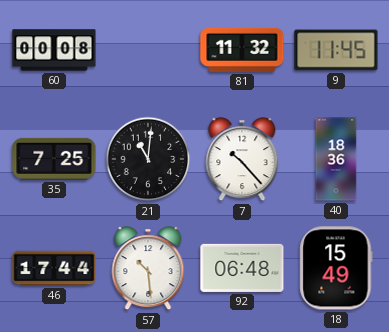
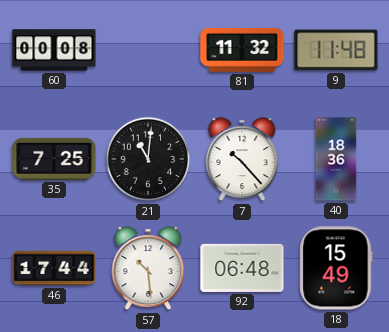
9: 11:45 -> 11:48 (336, 50)
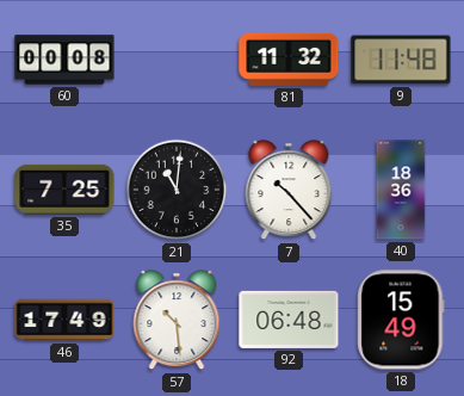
46: 17:44 -> 17:49 (64, 320)
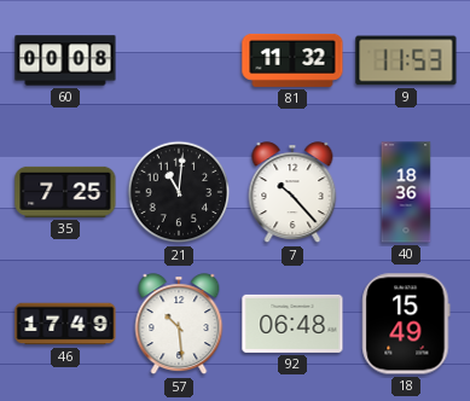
9: 11:48 -> 11:53 (406, 60)
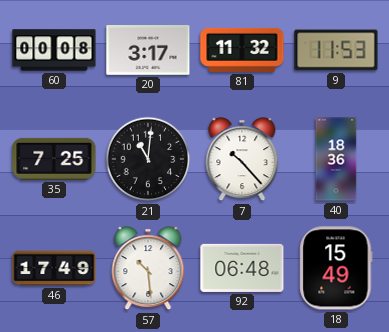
20: none -> 3:17 (148, 50)
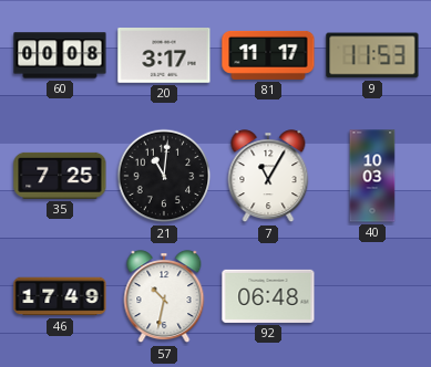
81: 11:32 -> 11:17 (268, 55)
7: 10:23 -> 11:05 (268, 177)
40: 18:36 -> 10:03 (372, 176)
57: 10:29 -> 10:32 (164, 297)
18: 15:49 -> none (336, 268)
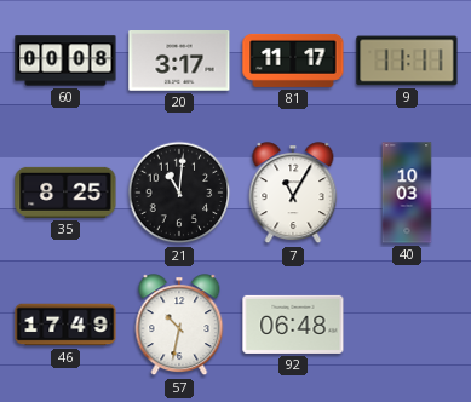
9: 11:53 -> 11:11 (407, 61)
35: 7:25 -> 8:25 (65, 193)
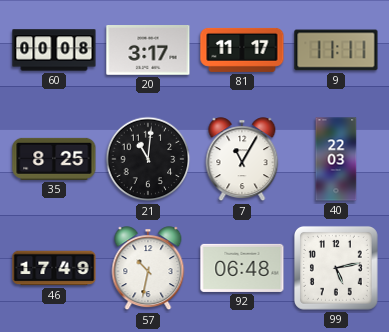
40: 10:03 -> 22:03 (336, 159)
99: none -> 5:13 (336, 268)
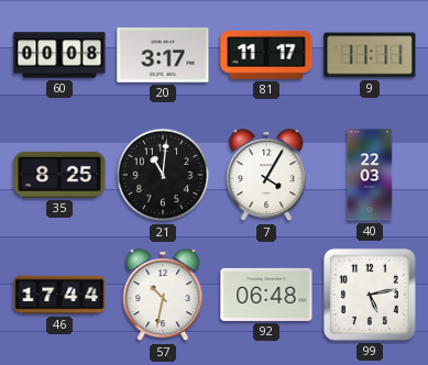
7: 11:05 -> 4:05 (266, 176)
46: 17:49 -> 17:44 (59, 295)
